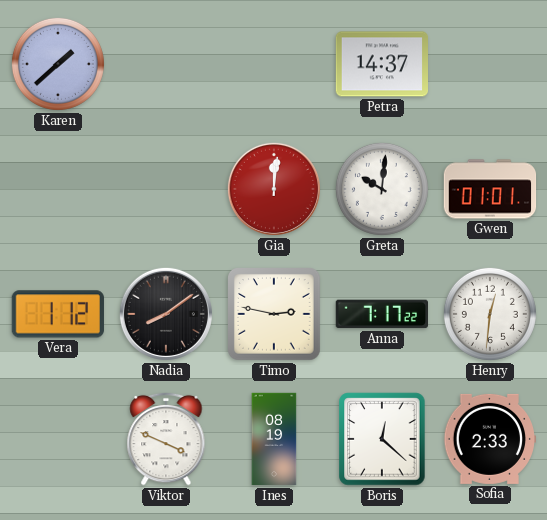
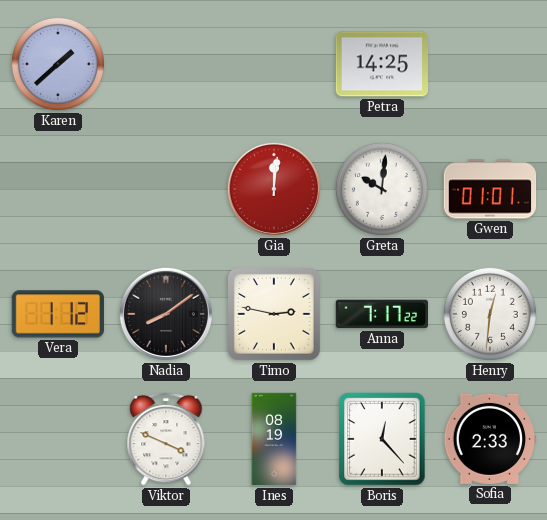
Petra: 14:37 -> 14:25 (381, 64)
Boris: 12:22 -> 12:23 (382, 439)
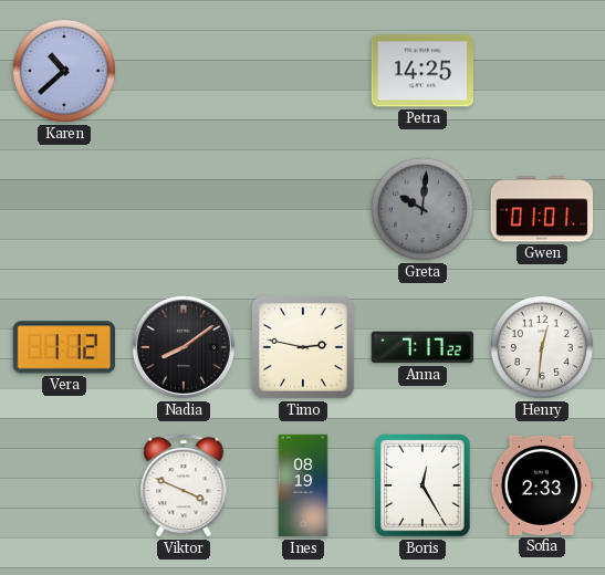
Karen: 1:38 -> 10:38 (64, 71)
Gia: 12:01 -> none (274, 189)
Greta dial: white -> grey (423, 209)
Boris: 12:23 -> 12:25 (423, 485)
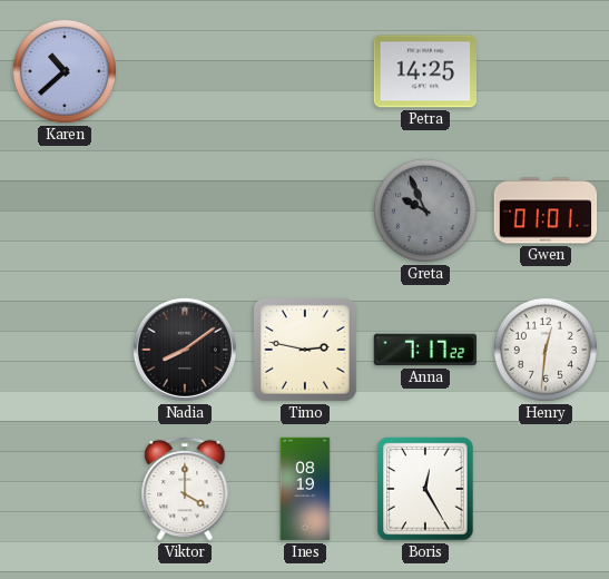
Greta: 10:01 -> 9:56 (425, 210)
Vera: 1:12 -> none (64, 347)
Viktor: 3:49 -> 4:00 (185, 489)
Sofia: 2:33 -> none (542, 485)
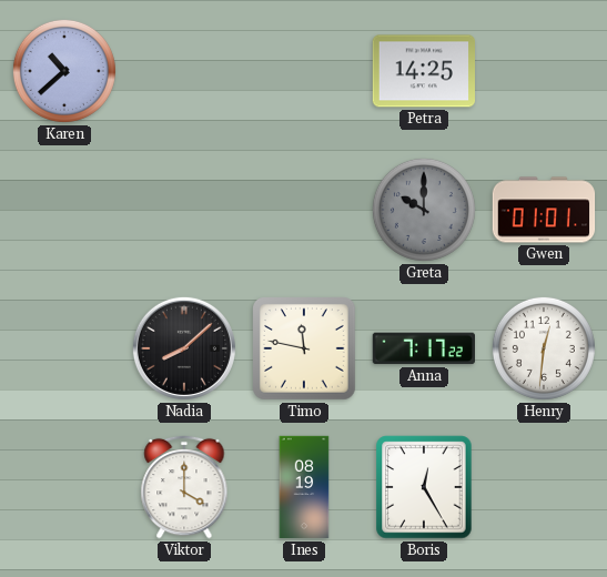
Greta: 9:56 -> 10:00 (424, 210)
Nadia: 8:09 -> 8:08 (184, 348)
Timo: 2:47 -> 11:47 (305, 350)
